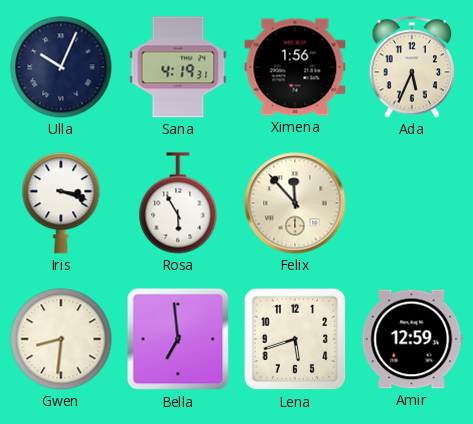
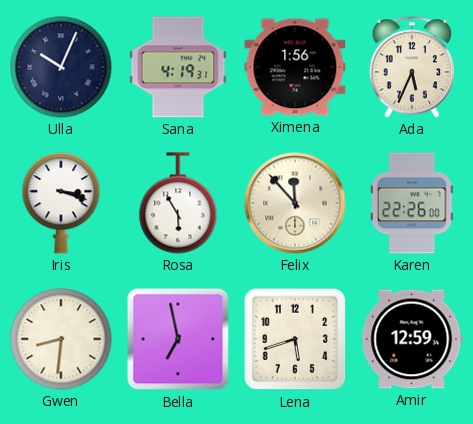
Karen: none -> 22:26 (413, 203)
Bella: 6:59 -> 6:58 (178, 339)
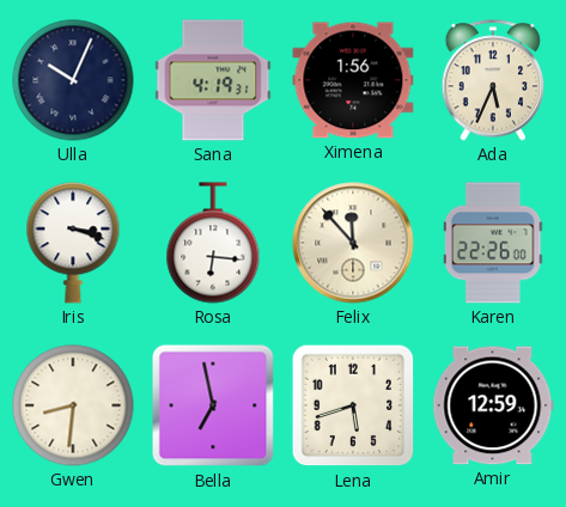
Rosa: 5:55 -> 6:16 (213, 243)
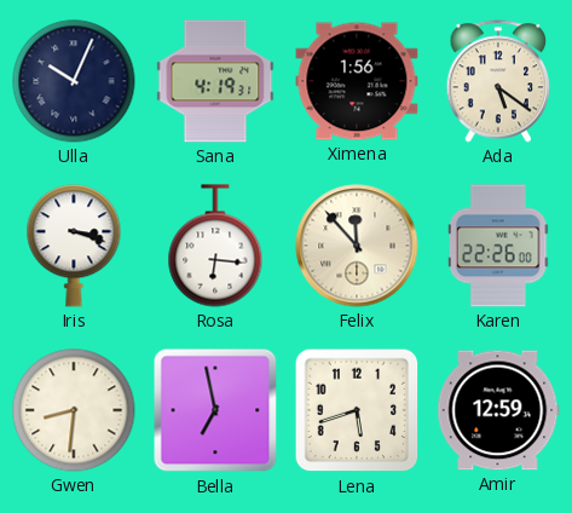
Ada: 5:34 -> 5:21 (498, 81)
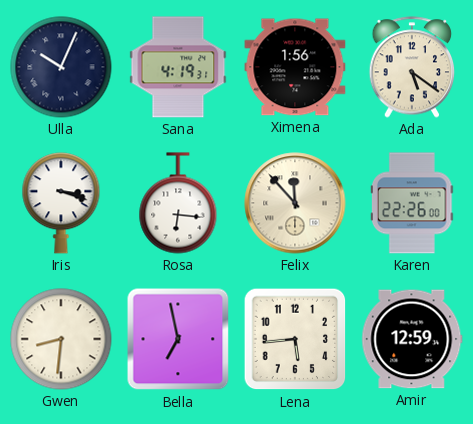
Lena: 5:42 -> 5:44 (295, 339)
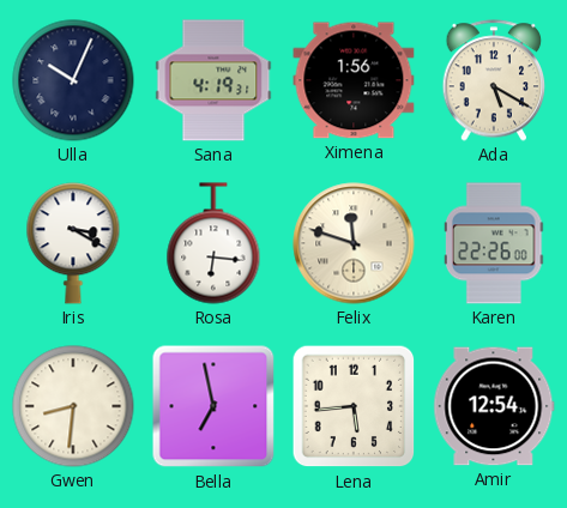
Ada: 5:21 -> 5:20 (494, 80)
Iris: 3:18 -> 3:20 (73, 243)
Felix: 11:53 -> 11:48 (354, 243)
Amir: 12:59 -> 12:54 (494, 406)
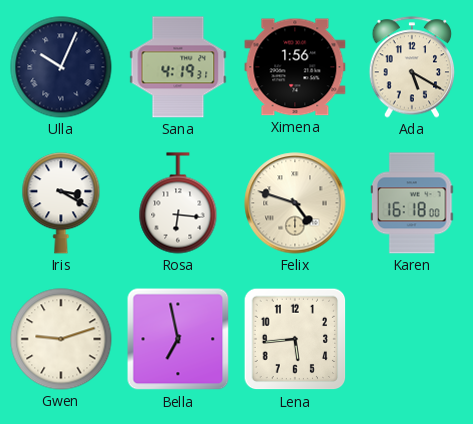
Felix: 11:48 -> 4:48 (295, 203)
Karen: 22:26 -> 16:18 (413, 203)
Gwen: 8:31 -> 9:12 (61, 339)
Amir: 12:54 -> none (494, 406)
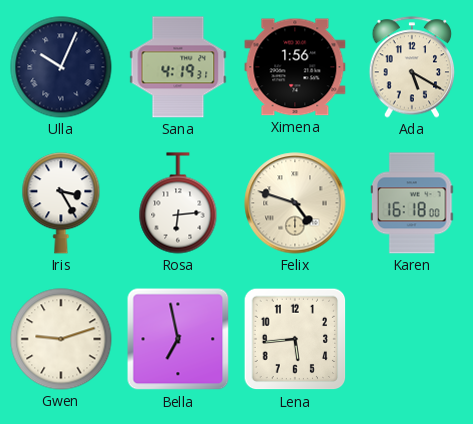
Iris: 3:20 -> 3:25 (61, 203)
Rosa: 6:16 -> 6:14 (178, 203)
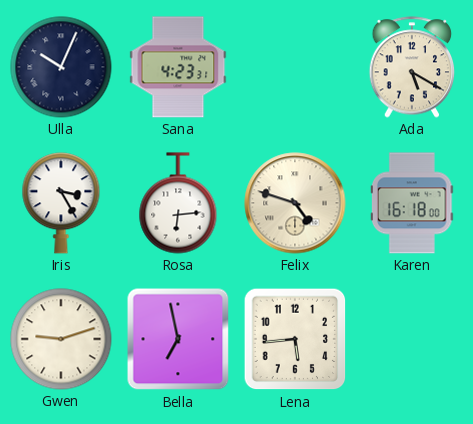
Sana: 4:19 -> 4:23 (178, 67)
Ximena: 1:56 -> none (295, 67)
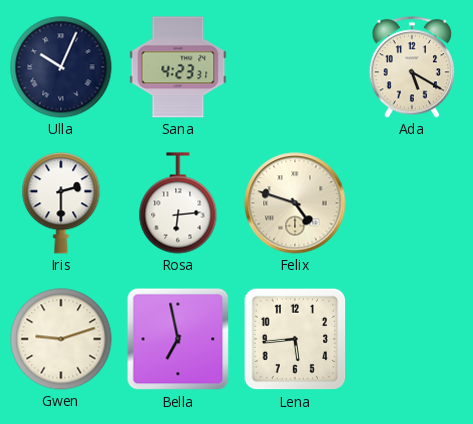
Iris: 3:25 -> 2:30 (61, 203)
Karen: 16:18 -> none (413, 203)
